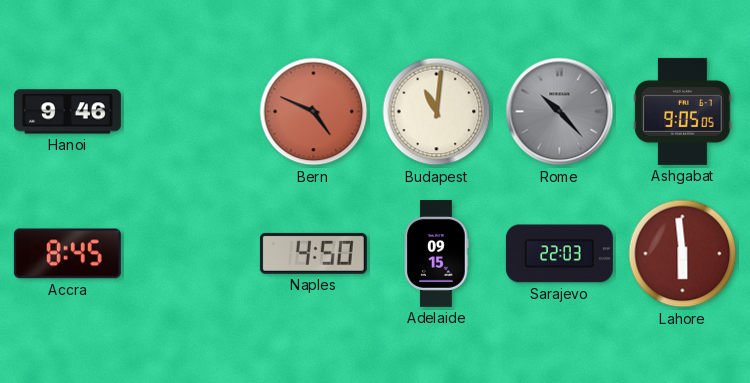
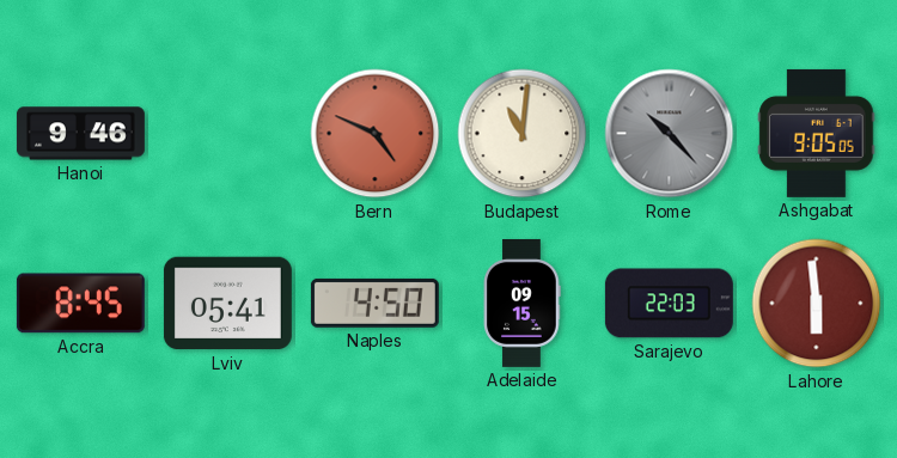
Lviv: none -> 05:41 (227, 304)
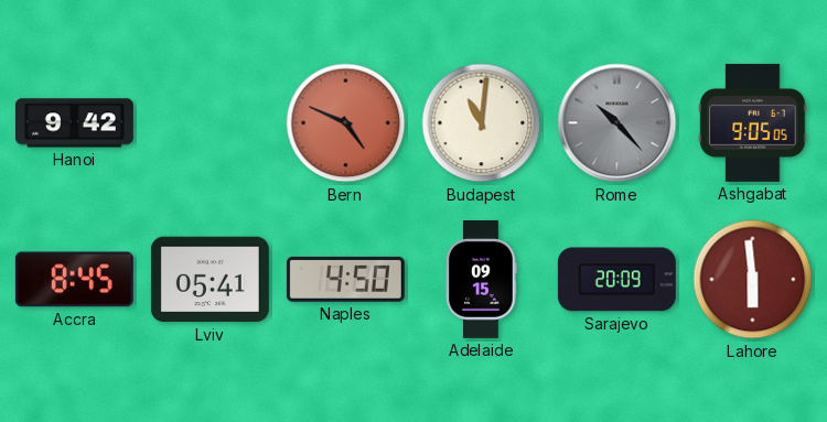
Hanoi: 9:46 -> 9:42 (74, 123)
Sarajevo: 22:03 -> 20:09 (616, 280)
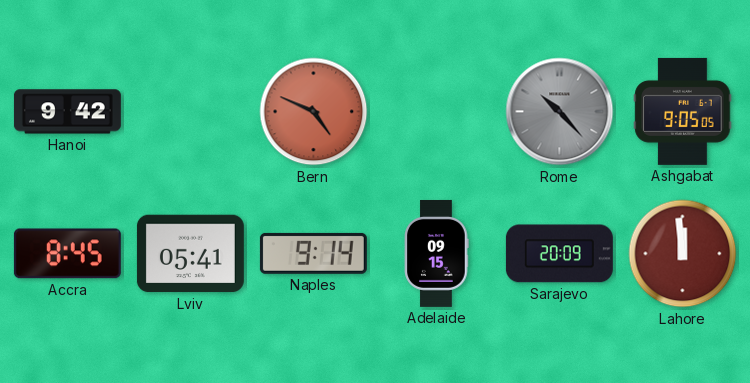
Budapest: 11:01 -> none (482, 123)
Naples: 4:50 -> 9:14 (313, 253)
Lahore: 5:59 -> 11:59 (683, 254)
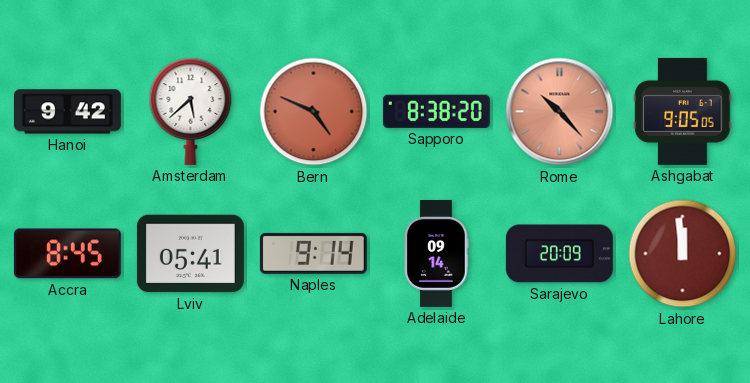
Amsterdam: none -> 5:38 (191, 111)
Sapporo: none -> 8:38 (436, 111)
Rome dial: grey -> salmon (560, 112)
Adelaide: 09:15 -> 09:14 (436, 253)
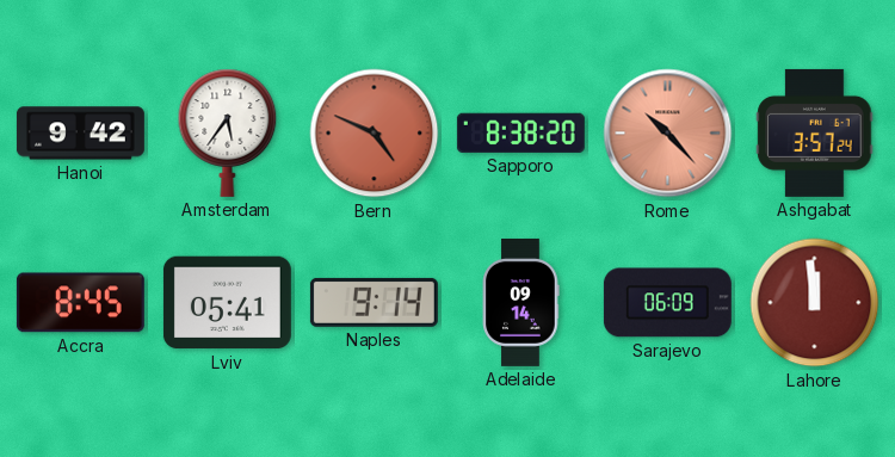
Amsterdam: 5:38 -> 5:36 (228, 132)
Ashgabat: 9:05 -> 3:57 (815, 132)
Sarajevo: 20:09 -> 06:09 (667, 303)
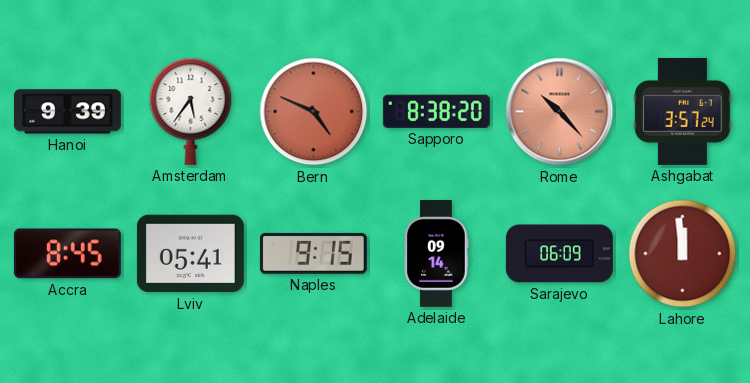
Hanoi: 9:42 -> 9:39 (67, 112)
Naples: 9:14 -> 9:15 (313, 253)
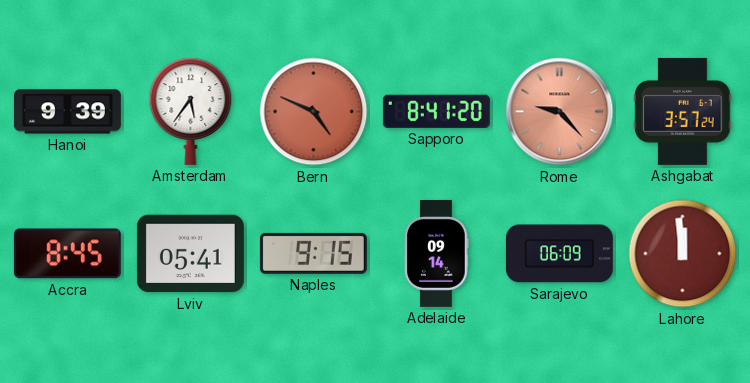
Sapporo: 8:38 -> 8:41 (436, 111)
Rome: 10:23 -> 9:23 (560, 112)
